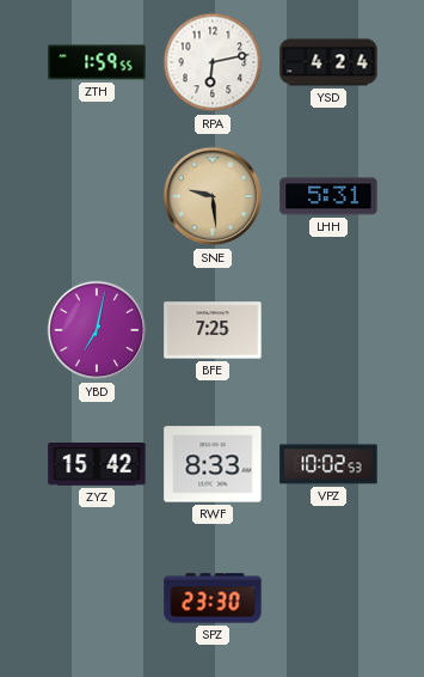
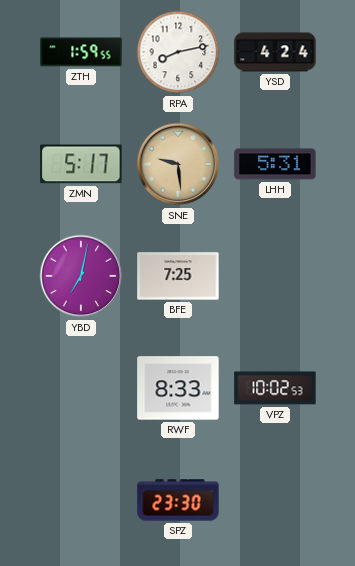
RPA: 6:13 -> 8:13 (178, 52)
ZMN: none -> 5:17 (81, 164)
ZYZ: 15:42 -> none (97, 464)
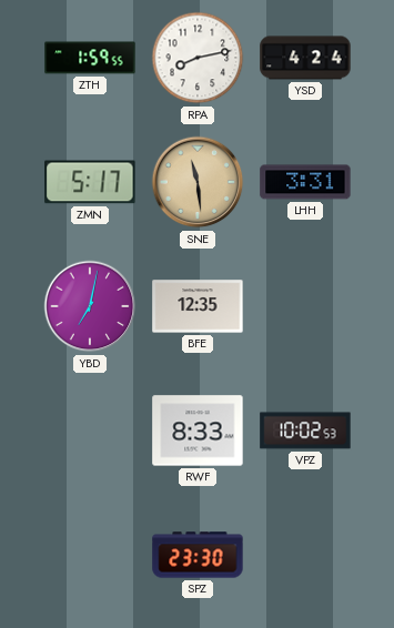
SNE: 9:29 -> 11:29 (198, 182)
LHH: 5:31 -> 3:31 (305, 182)
BFE: 7:25 -> 12:35 (198, 306)
